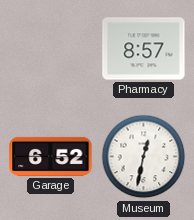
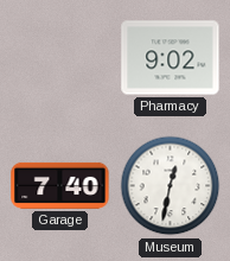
Pharmacy: 8:57 -> 9:02 (171, 58)
Garage: 6:52 -> 7:40 (60, 185)
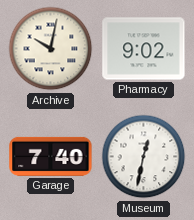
Archive: none -> 10:02 (51, 49)
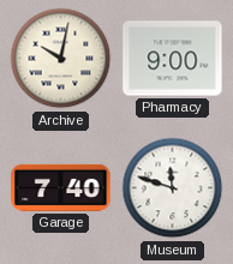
Pharmacy: 9:02 -> 9:00 (173, 59)
Museum: 12:32 -> 11:48 (173, 188)
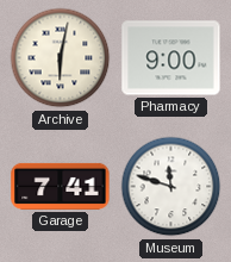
Archive: 10:02 -> 6:02 (61, 58)
Garage: 7:40 -> 7:41 (61, 186)
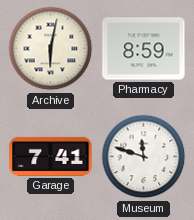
Pharmacy: 9:00 -> 8:59 (144, 49)
